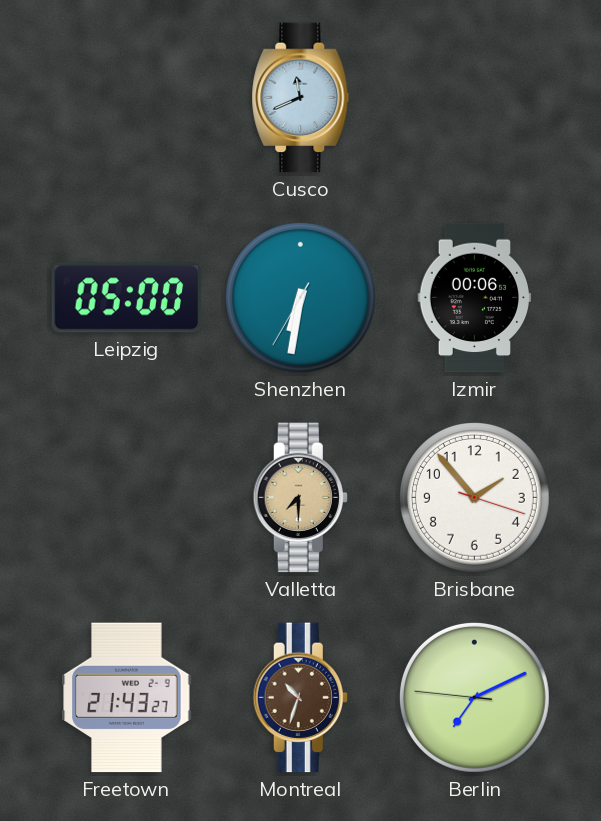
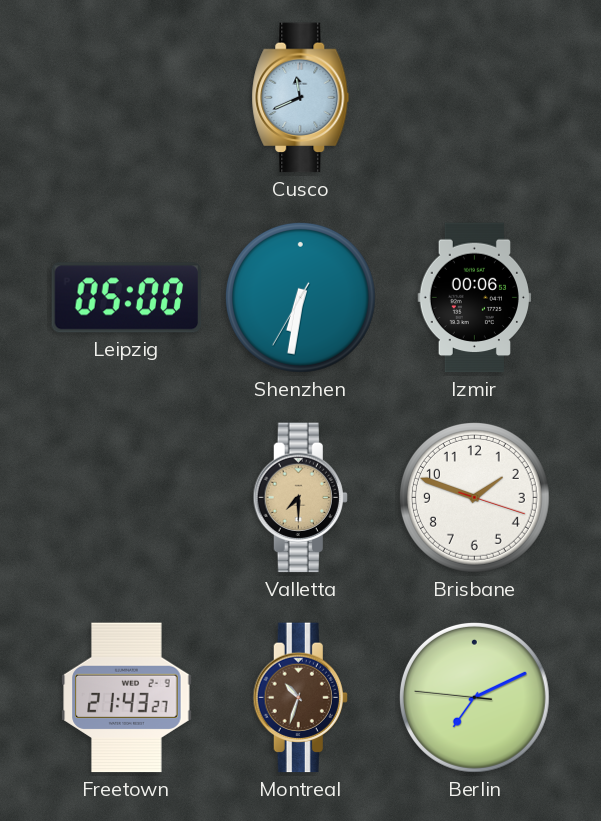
Brisbane: 1:53 -> 1:48 (474, 497)
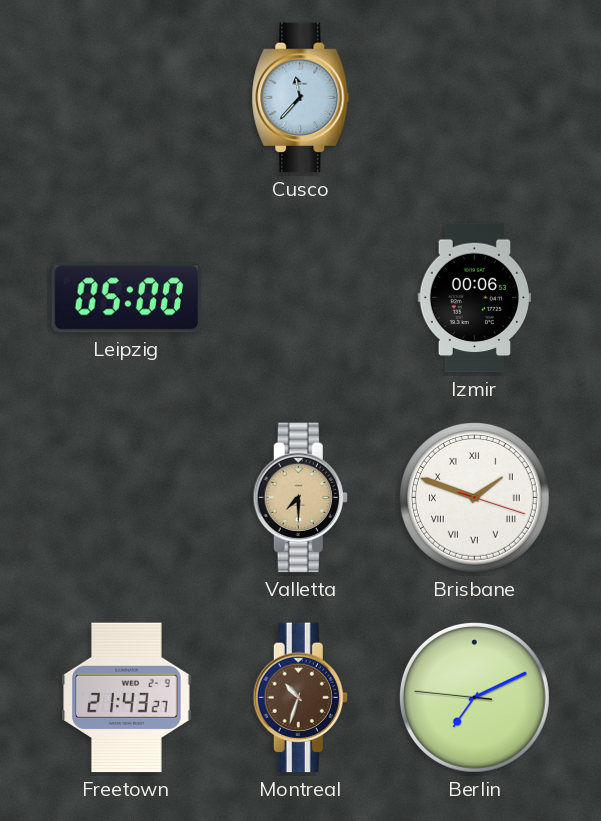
Cusco: 11:41 -> 11:37 (301, 98)
Shenzhen: 6:31 -> none (300, 297)
Brisbane numerals: Arabic -> Roman (474, 497)
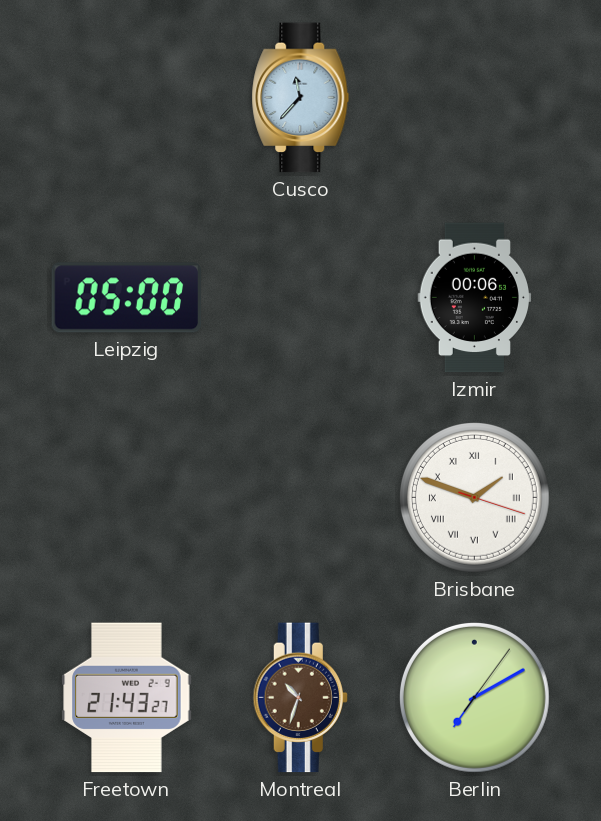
Valletta: 7:30 -> none (300, 498)
Berlin: 7:10:46 -> 7:10:06 (474, 697)
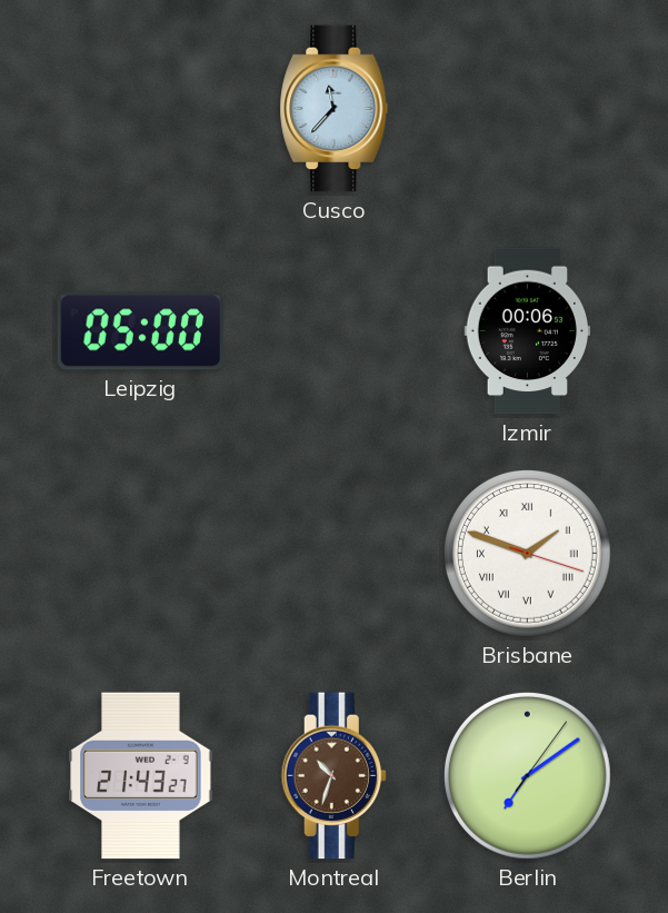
Berlin: 7:10 -> 7:09 (527, 775)
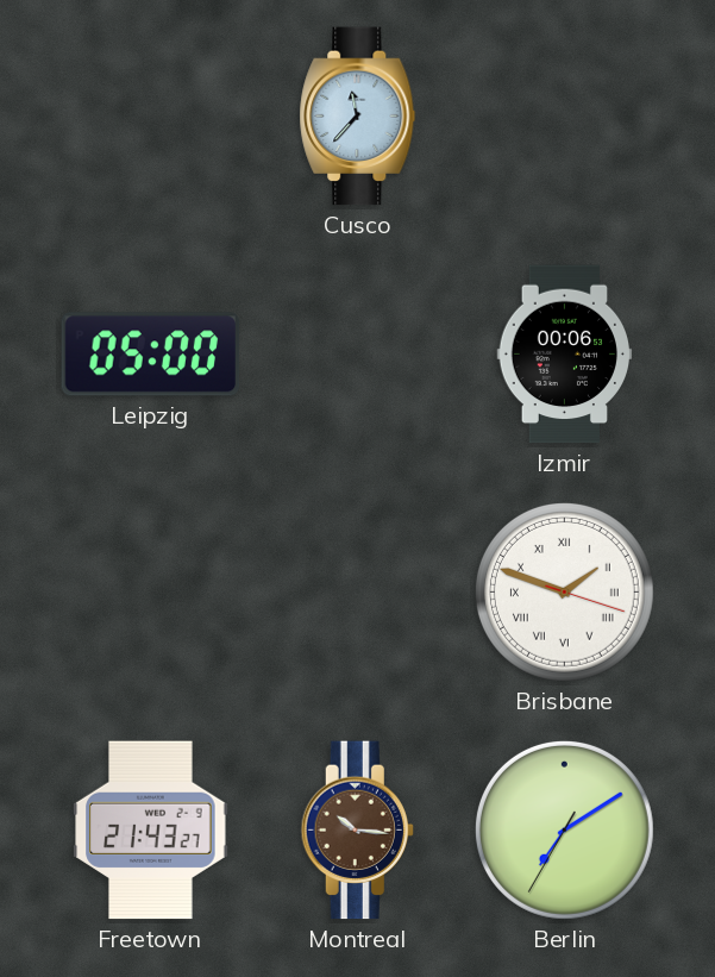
Montreal: 10:33 -> 10:16 (357, 831)
Berlin: 7:09:06 -> 7:09:35 (564, 829)
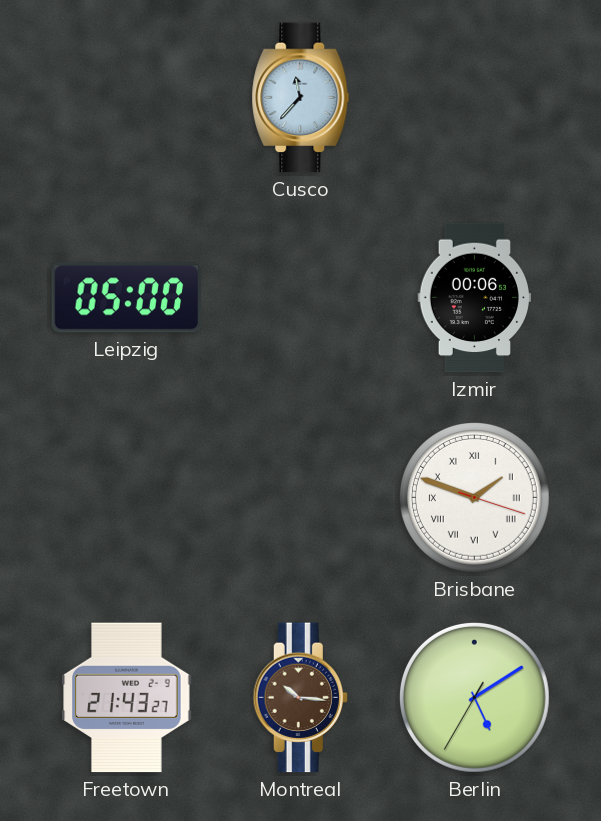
Berlin: 7:09 -> 5:09 (474, 697)
